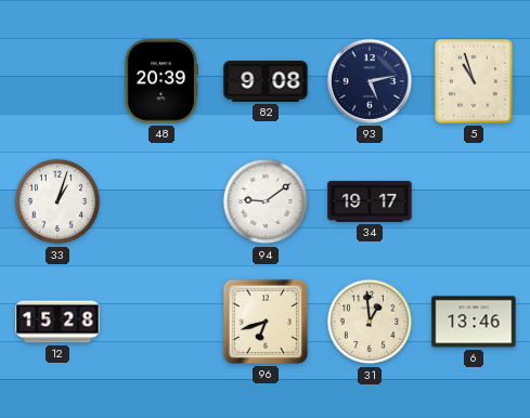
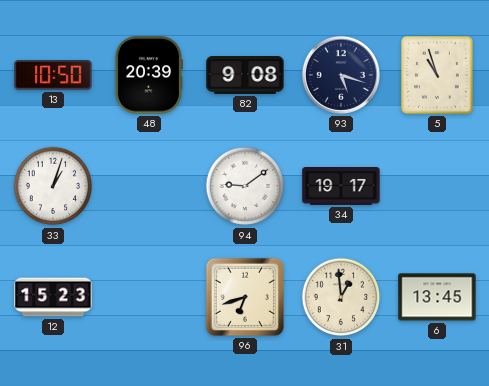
13: none -> 10:50 (53, 75)
93: 5:13 -> 5:18 (341, 75)
12: 15:28 -> 15:23 (53, 297)
6: 13:46 -> 13:45 (437, 297)
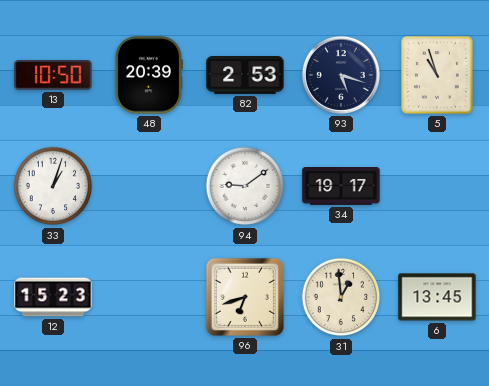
82: 9:08 -> 2:53 (245, 76)
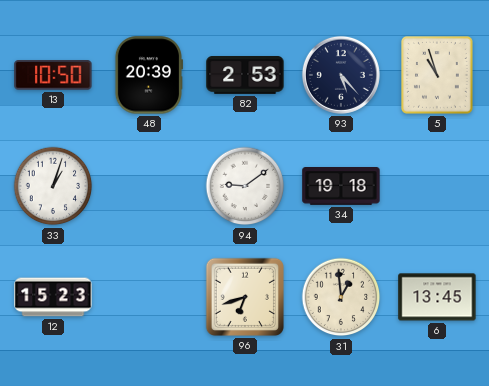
93: 5:18 -> 5:23 (341, 75)
34: 19:17 -> 19:18 (341, 187)
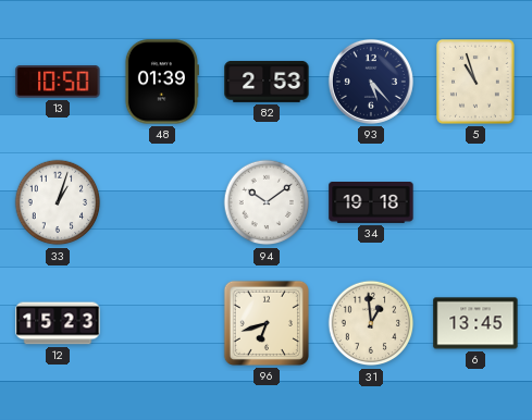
48: 20:39 -> 01:39 (161, 82)
94: 9:09 -> 10:09 (267, 202)
